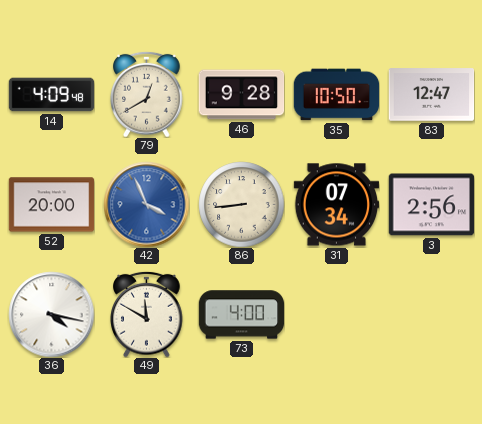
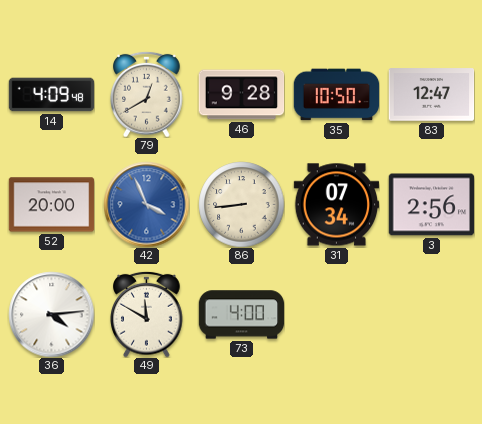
36: 4:17 -> 4:14 (51, 314)
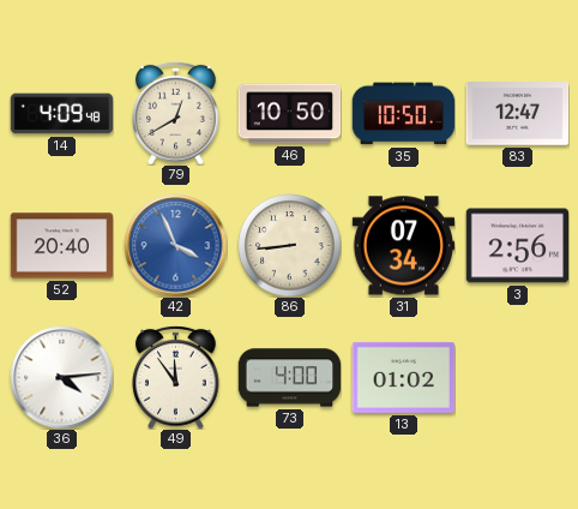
46: 9:28 -> 10:50 (289, 114)
52: 20:00 -> 20:40 (61, 246)
49: 11:50 -> 11:54 (176, 377)
13: none -> 01:02 (403, 377)
